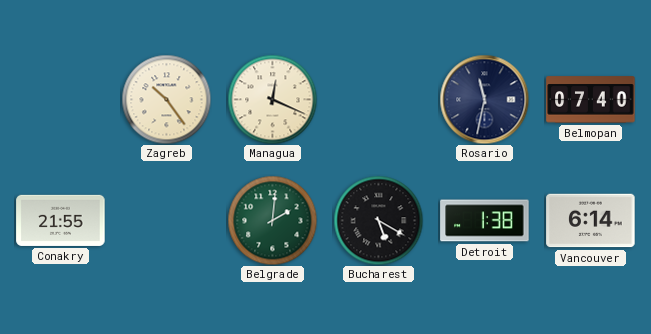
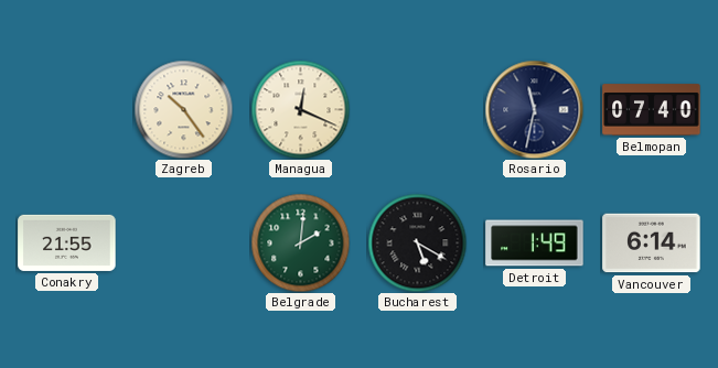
Detroit: 1:38 -> 1:49 (535, 243)
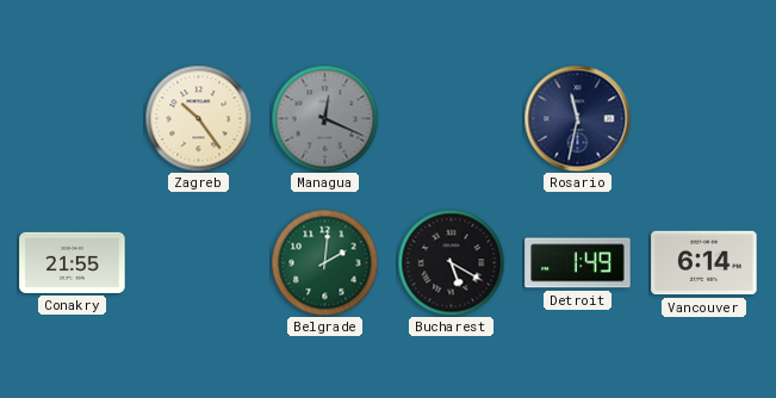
Managua dial: cream -> grey (324, 118)
Belmopan: 07:40 -> none (652, 110)
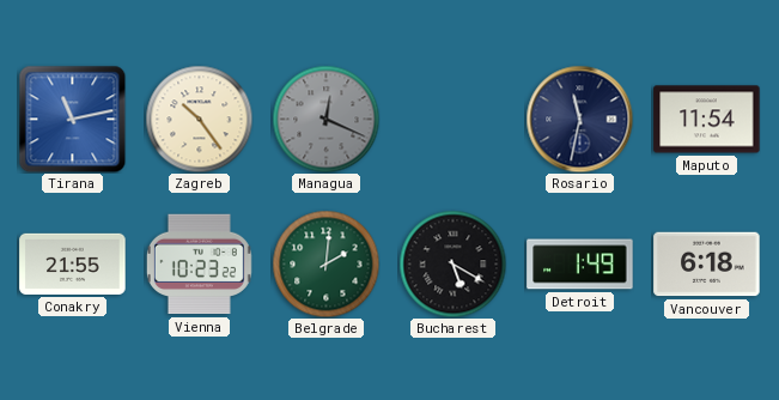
Tirana: none -> 11:13 (72, 119)
Maputo: none -> 11:54 (707, 120)
Vienna: none -> 10:23 (199, 265)
Vancouver: 6:14 -> 6:18 (707, 265)
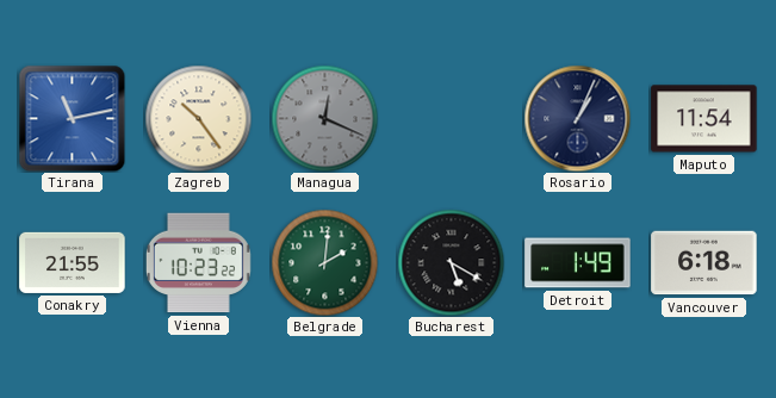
Rosario: 11:32 -> 1:04 (577, 118)
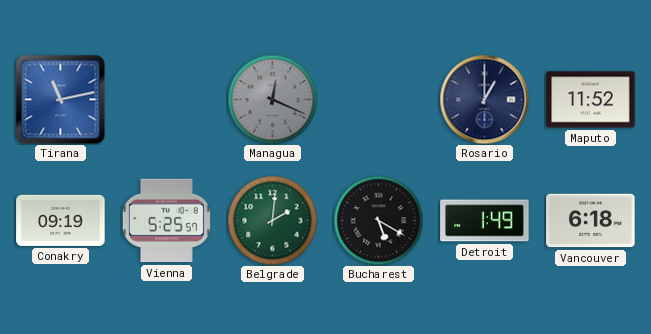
Zagreb: 10:24 -> none (198, 118)
Rosario: 1:04 -> 1:00 (484, 99)
Maputo: 11:54 -> 11:52 (591, 100)
Conakry: 21:55 -> 09:19 (61, 220)
Vienna: 10:23 -> 5:25 (166, 221)
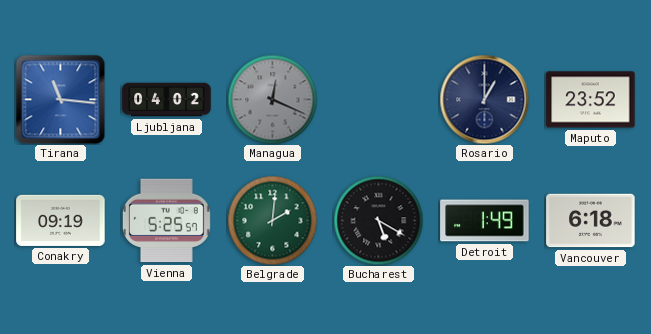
Tirana: 11:13 -> 11:16 (60, 99)
Ljubljana: none -> 04:02 (167, 100)
Maputo: 11:52 -> 23:52 (591, 100)
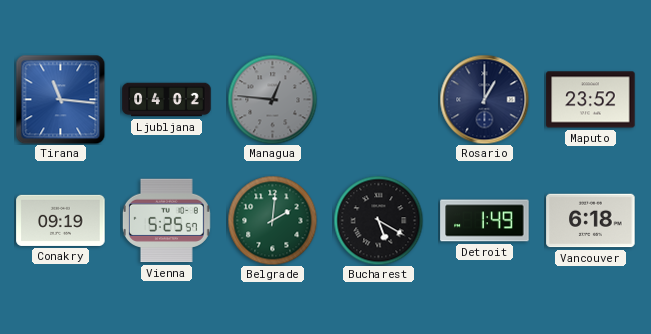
Managua: 12:19 -> 12:46 (272, 99)
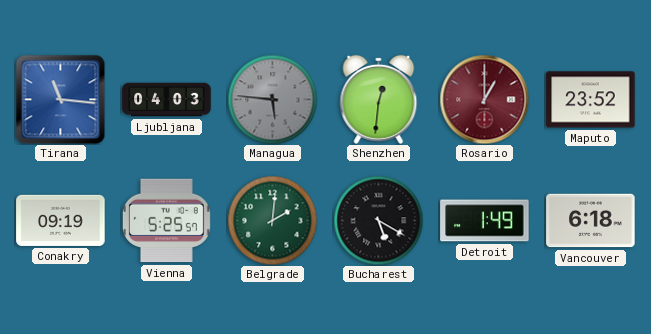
Ljubljana: 04:02 -> 04:03 (167, 100)
Managua: 12:46 -> 5:46 (272, 99)
Shenzhen: none -> 12:31 (379, 99)
Rosario dial: navy -> burgundy (484, 99)
